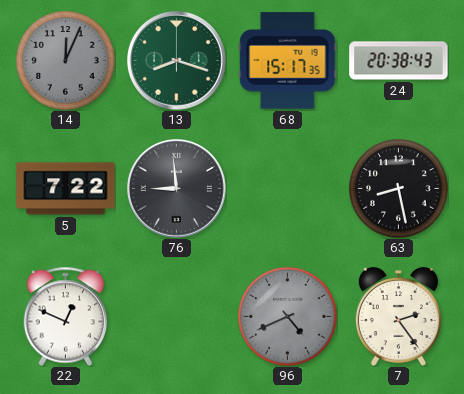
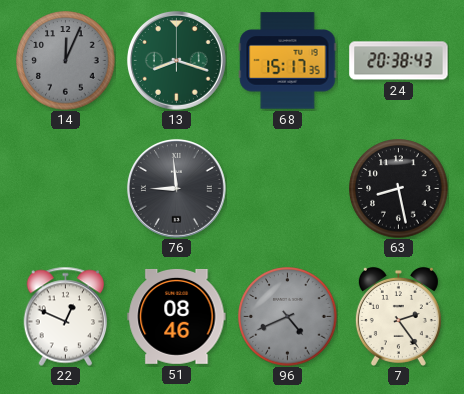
5: 7:22 -> none (66, 189)
51: none -> 08:46 (177, 316)
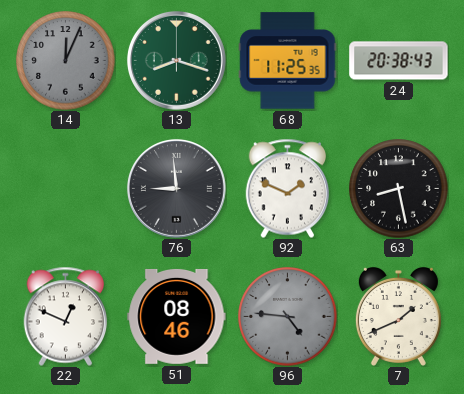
68: 15:17 -> 11:25 (288, 61)
92: none -> 1:49 (288, 188)
96: 4:41 -> 4:46 (288, 317)
7: 2:24 -> 1:41 (398, 316)
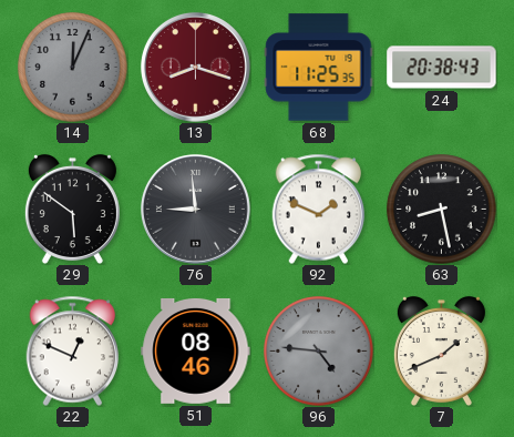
13 dial: green -> burgundy (195, 67)
29: none -> 5:51 (72, 209)
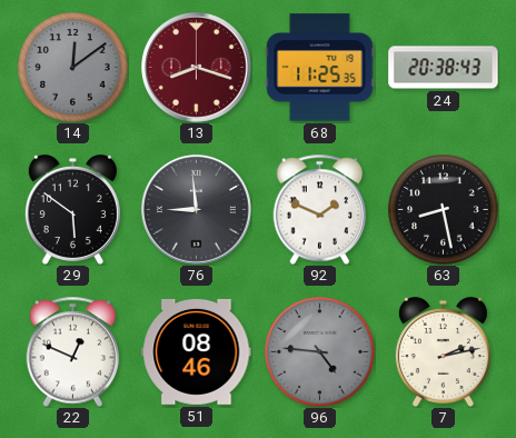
14: 12:04 -> 12:09 (73, 68)
7: 1:41 -> 2:13 (443, 351)
